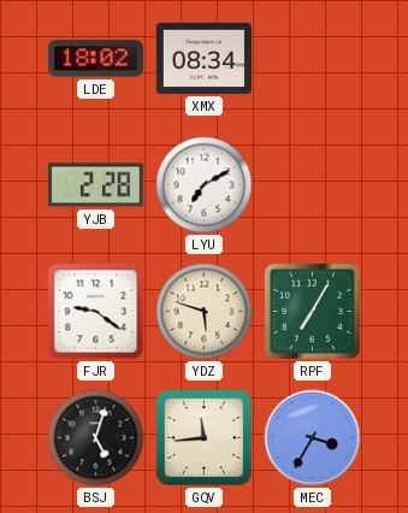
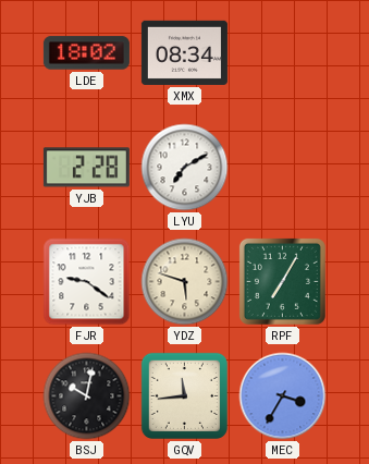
BSJ: 5:03 -> 10:02 (87, 396)
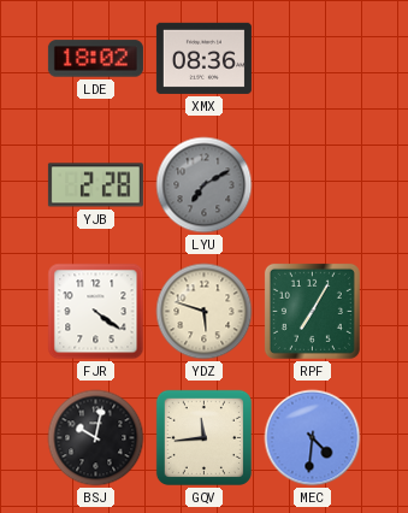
XMX: 08:34 -> 08:36 (203, 58)
LYU dial: white -> grey (205, 185)
FJR: 9:21 -> 4:21 (96, 312)
MEC: 3:35 -> 4:31 (313, 438)
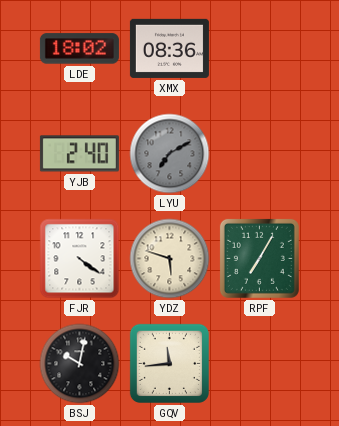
YJB: 2:28 -> 2:40 (79, 154)
MEC: 4:31 -> none (313, 438)
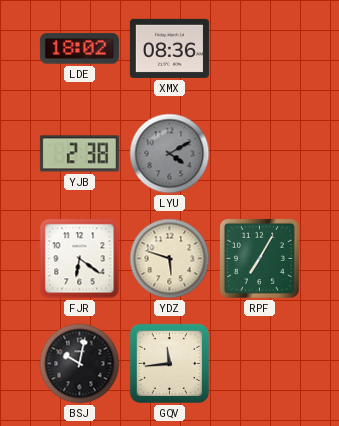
YJB: 2:40 -> 2:38 (79, 154)
LYU: 7:10 -> 4:10 (170, 154)
FJR: 4:21 -> 6:21 (80, 259)
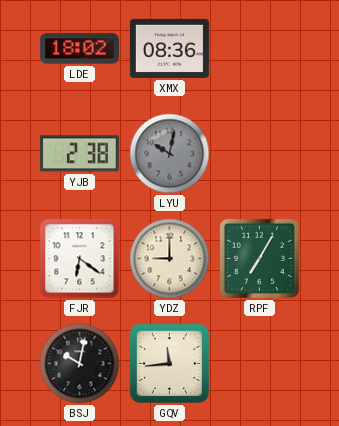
LYU: 4:10 -> 10:02 (170, 154)
YDZ: 5:48 -> 9:00 (170, 259)
